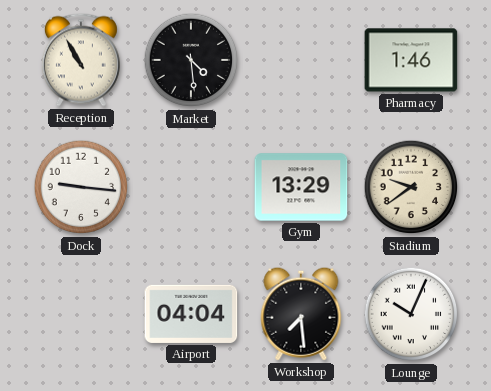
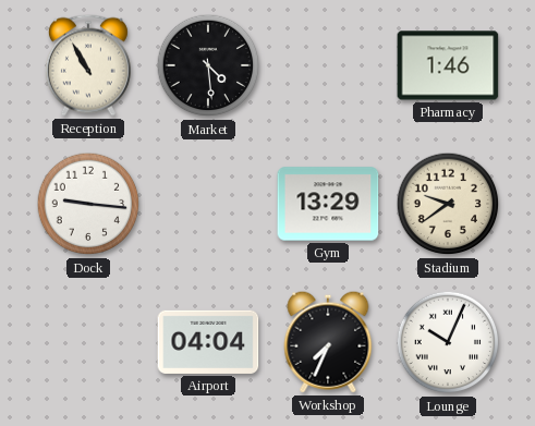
Workshop: 7:29 -> 7:34 (328, 342)
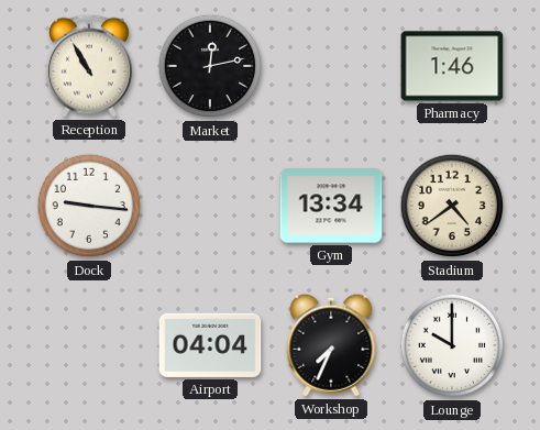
Market: 4:29 -> 12:13 (210, 66)
Gym: 13:29 -> 13:34 (331, 206)
Stadium: 9:39 -> 4:39 (452, 206)
Lounge: 10:04 -> 10:00 (452, 345)
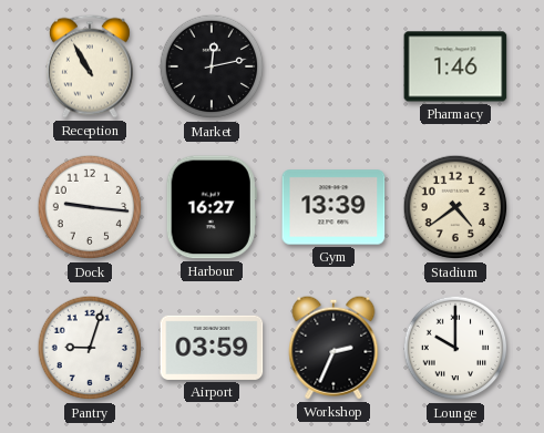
Harbour: none -> 16:27 (212, 207)
Gym: 13:34 -> 13:39 (333, 207)
Pantry: none -> 9:03 (90, 348)
Airport: 04:04 -> 03:59 (212, 348)
Workshop: 7:34 -> 2:34 (333, 348)
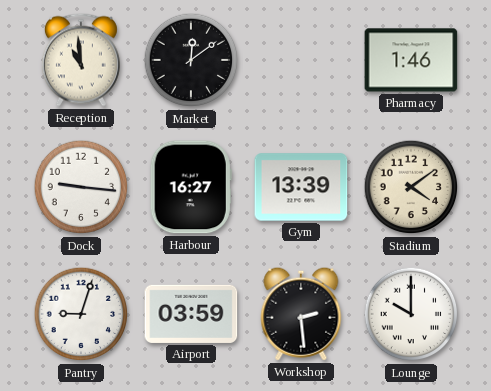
Reception: 10:55 -> 10:59 (81, 60)
Market: 12:13 -> 12:09 (191, 60)
Stadium: 4:39 -> 4:09 (411, 187)
Workshop: 2:34 -> 2:29 (301, 314)
